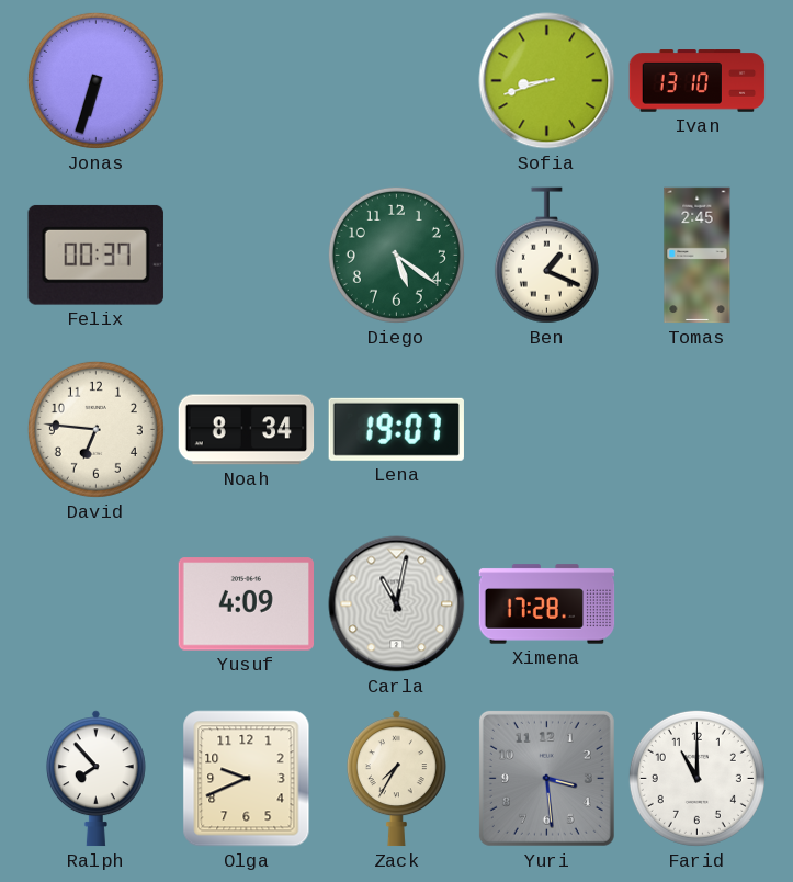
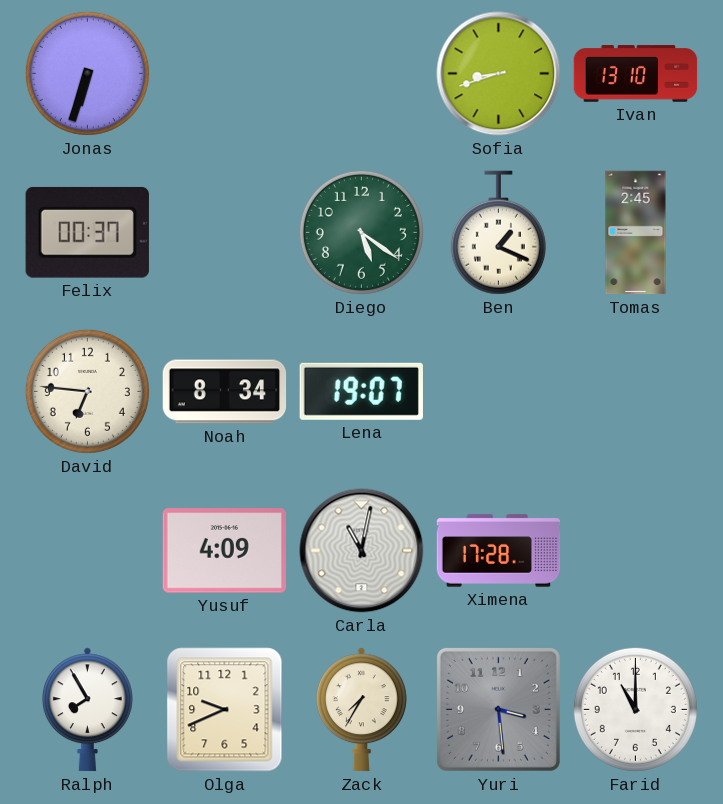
Ralph: 7:53 -> 7:55 (87, 710)
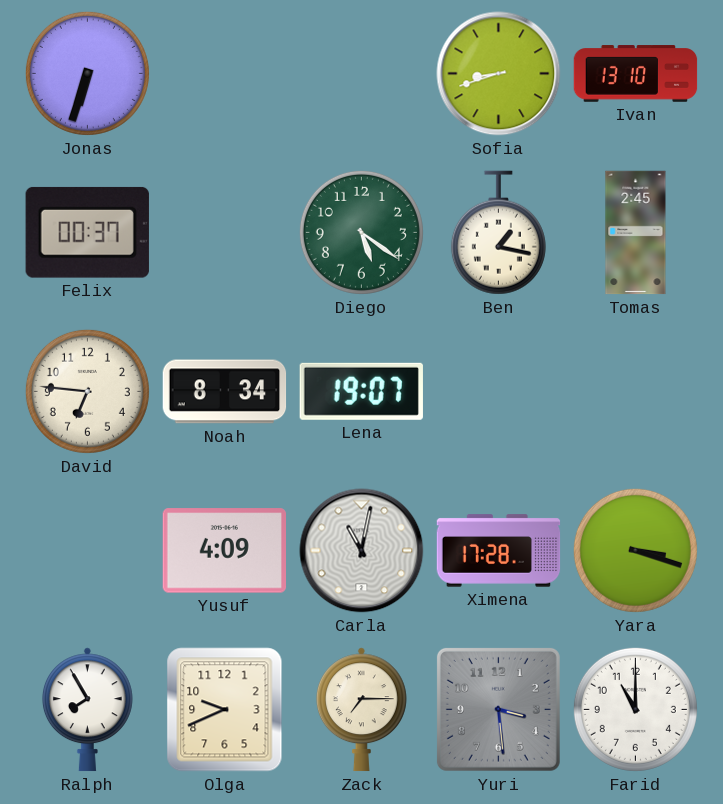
Ben: 1:19 -> 1:17 (498, 233)
Yara: none -> 3:18 (635, 550)
Zack: 7:35 -> 7:15 (361, 710)
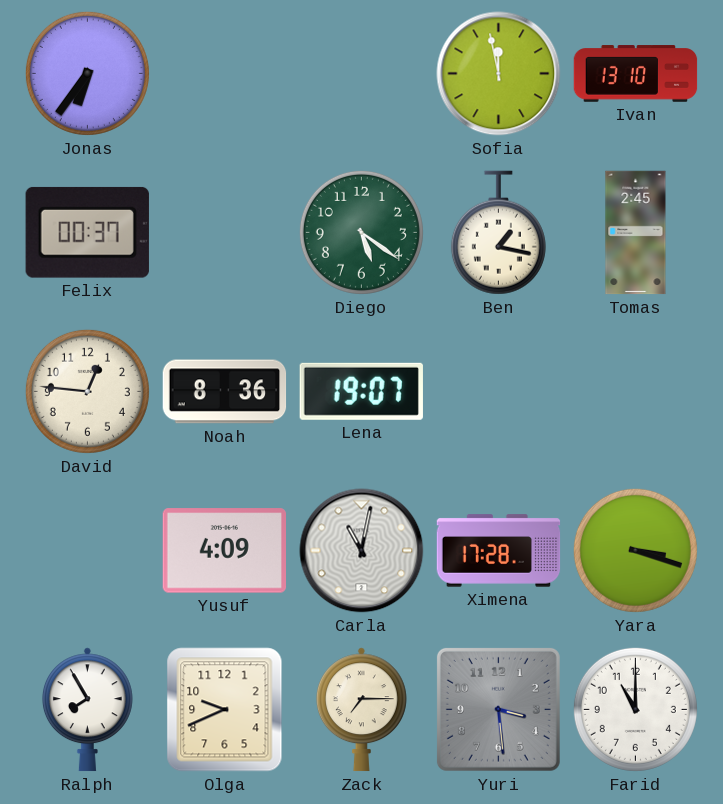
Jonas: 6:33 -> 6:36 (87, 73)
Sofia: 8:42 -> 11:58 (499, 74)
David: 6:46 -> 12:46 (87, 391)
Noah: 8:34 -> 8:36 (225, 392)
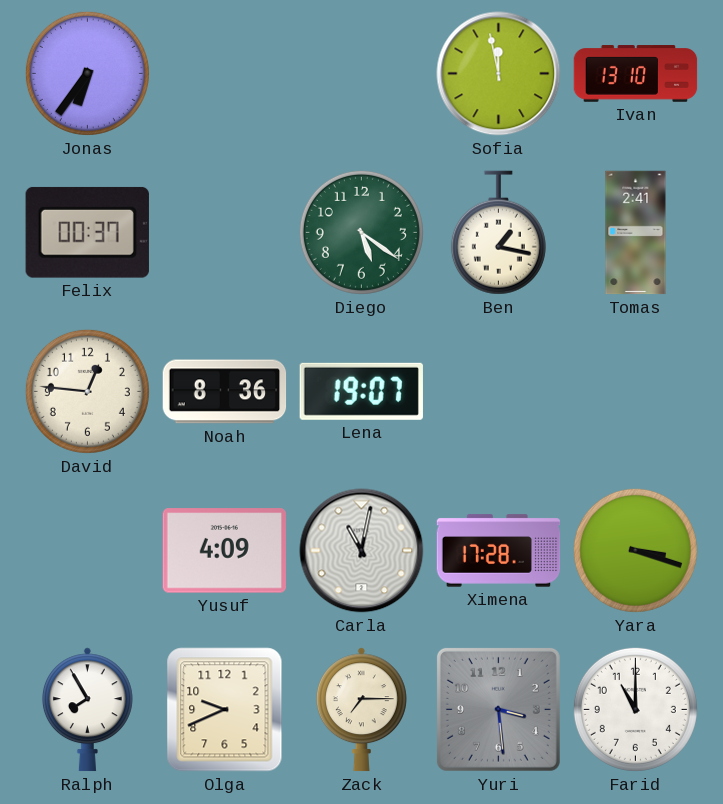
Tomas: 2:45 -> 2:41 (636, 233)
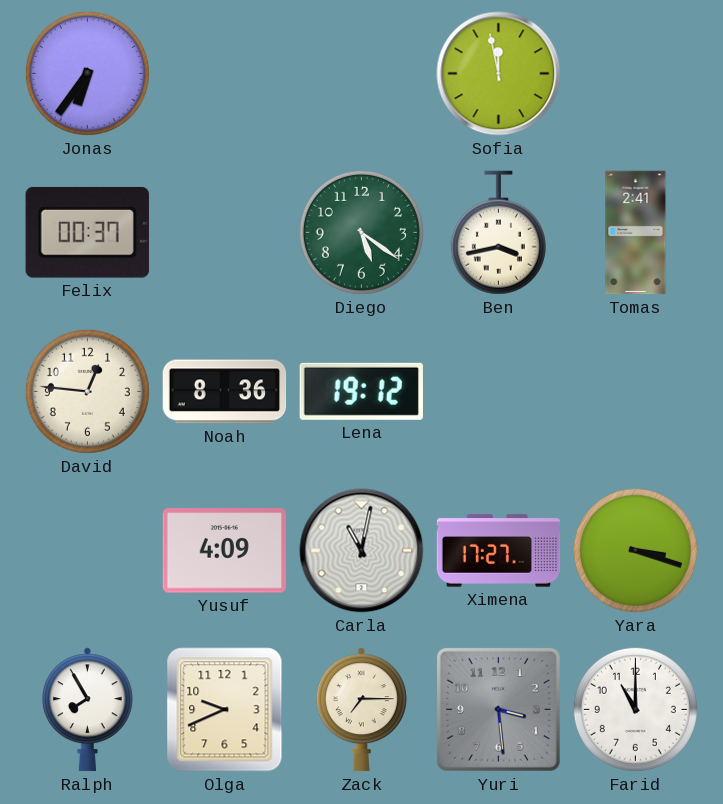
Ivan: 13:10 -> none (636, 74)
Ben: 1:17 -> 3:43 (498, 233)
Lena: 19:07 -> 19:12 (361, 391)
Ximena: 17:28 -> 17:27 (499, 551)
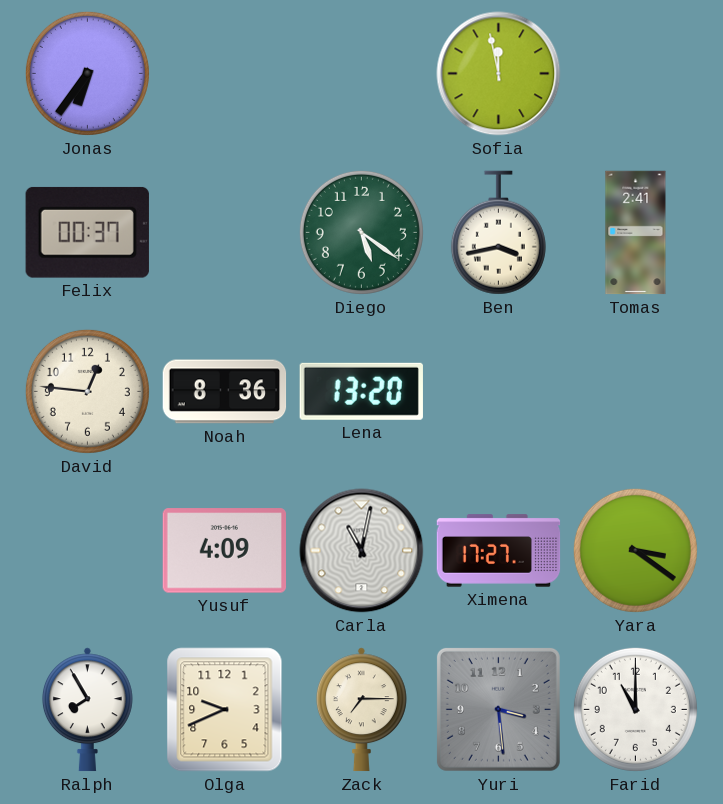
Lena: 19:12 -> 13:20 (361, 391)
Yara: 3:18 -> 3:21 (635, 550)
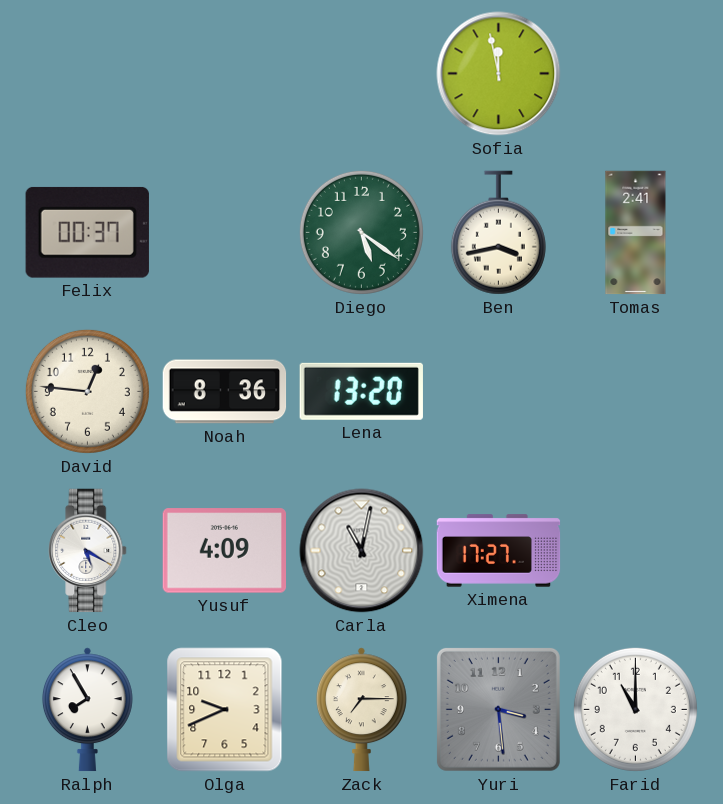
Jonas: 6:36 -> none (87, 73)
Cleo: none -> 5:20 (88, 551)
Yara: 3:21 -> none (635, 550)
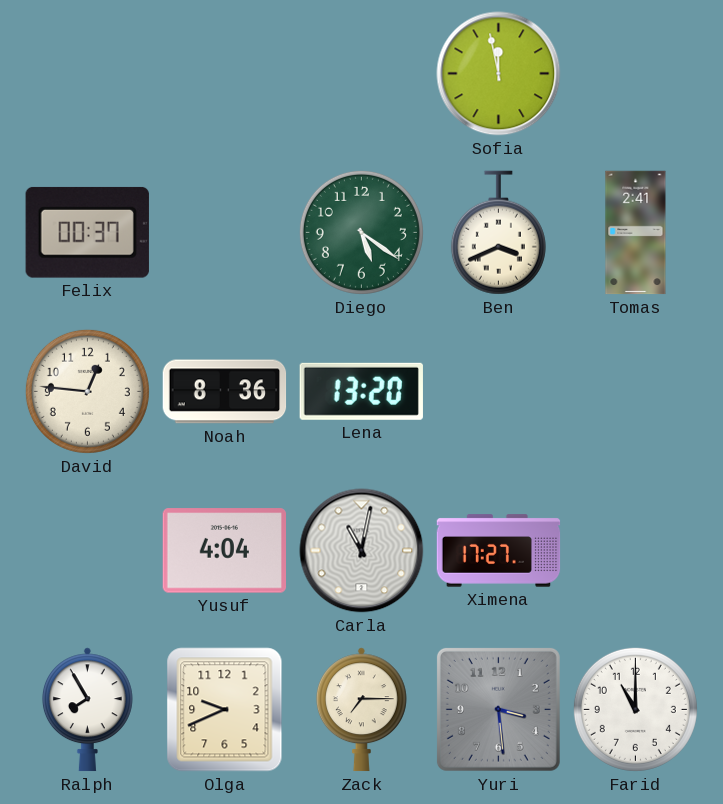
Ben: 3:43 -> 3:41 (498, 233)
Cleo: 5:20 -> none (88, 551)
Yusuf: 4:09 -> 4:04 (225, 551)
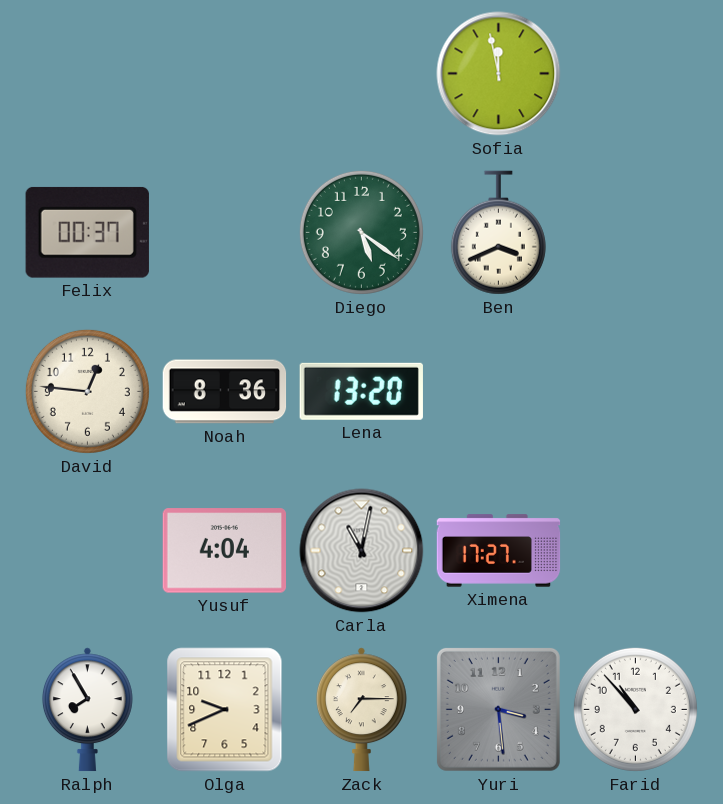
Tomas: 2:41 -> none (636, 233)
Farid: 11:00 -> 10:53 (635, 709)
